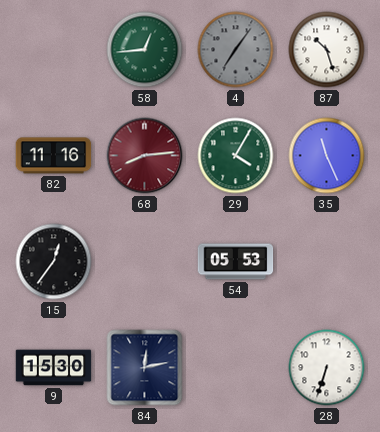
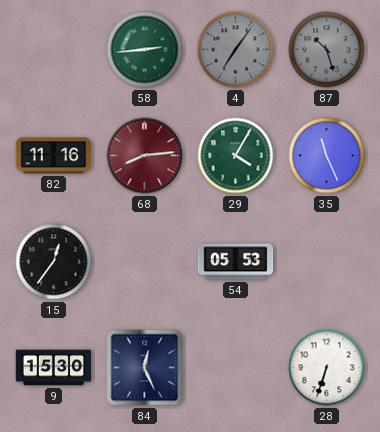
58: 12:44 -> 2:44 (145, 50)
87 dial: white -> grey (327, 50)
84: 12:13 -> 12:26 (145, 368)
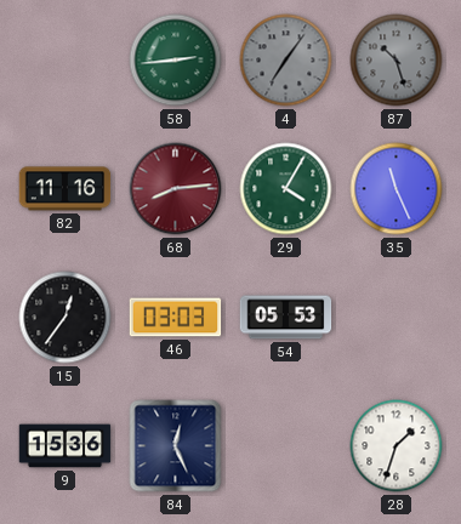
46: none -> 03:03 (176, 318)
9: 15:30 -> 15:36 (66, 446)
28: 6:33 -> 1:33 (397, 446)
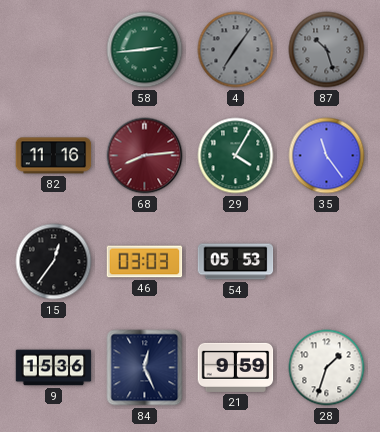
35: 11:26 -> 11:24 (327, 156)
21: none -> 9:59 (236, 367)
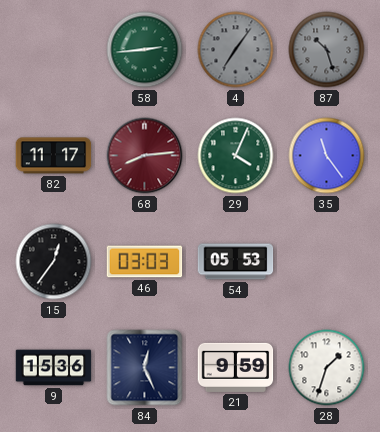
82: 11:16 -> 11:17 (54, 156)
29: 4:05 -> 4:04 (236, 156)
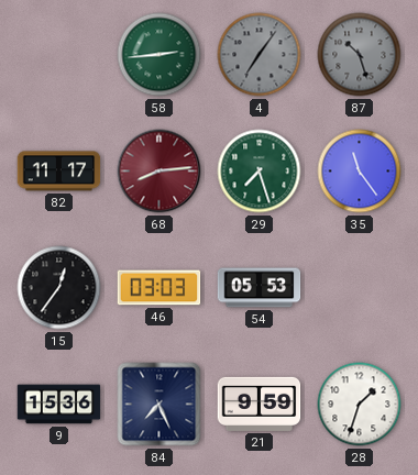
29: 4:04 -> 7:27 (260, 172)
84: 12:26 -> 7:26 (159, 405)
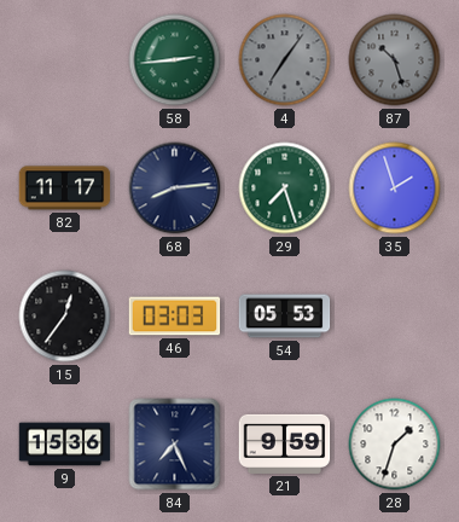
68 dial: burgundy -> navy (175, 188)
35: 11:24 -> 1:57 (395, 188)
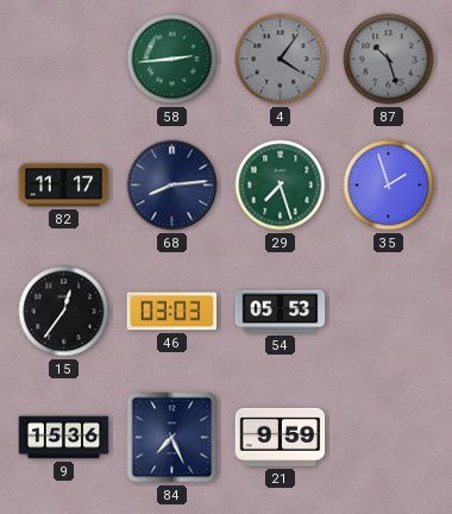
4: 7:06 -> 4:06 (281, 59)
28: 1:33 -> none (395, 445)
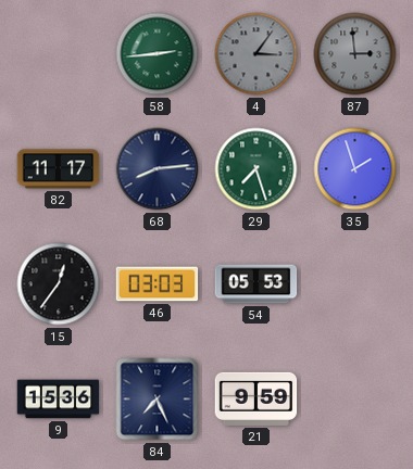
4: 4:06 -> 3:06 (256, 54)
87: 10:27 -> 2:59 (355, 54)
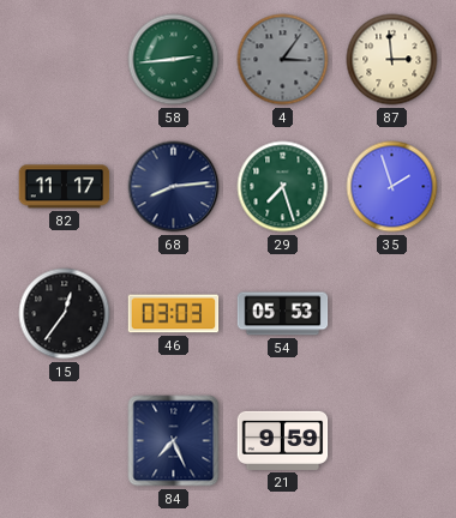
87 dial: grey -> cream (392, 60)
9: 15:36 -> none (59, 400)
